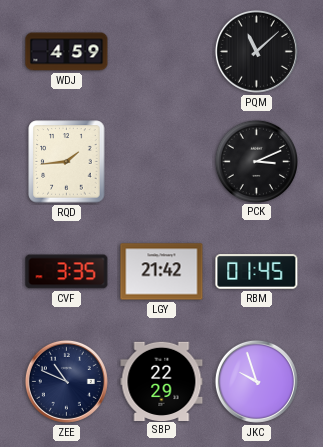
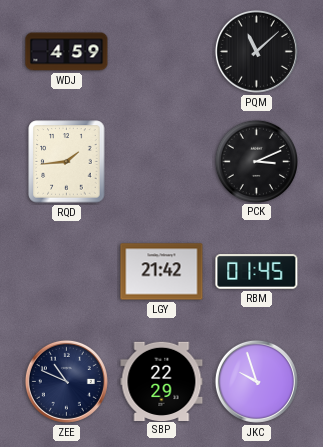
CVF: 3:35 -> none (67, 272)
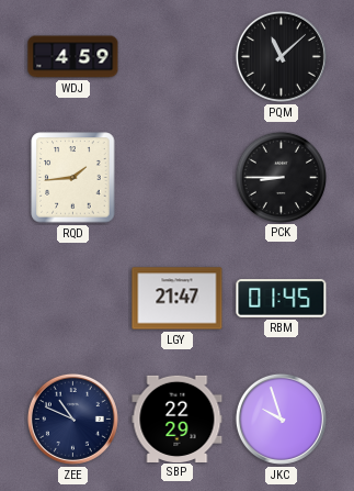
PCK: 3:11 -> 8:45 (281, 177)
LGY: 21:42 -> 21:47 (178, 299)
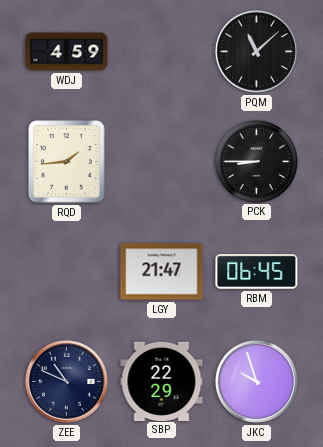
RBM: 01:45 -> 06:45 (257, 272)
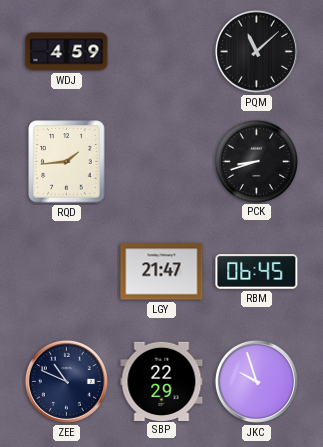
PCK: 8:45 -> 8:42 (256, 161)
